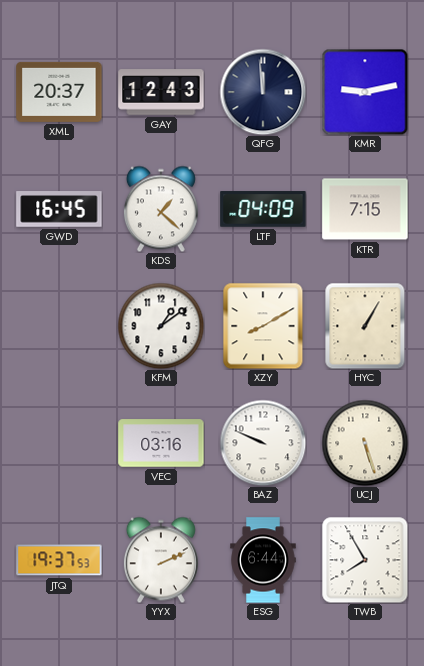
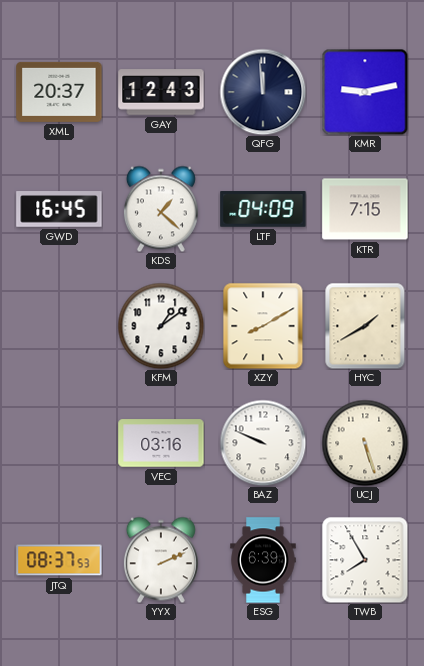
HYC: 1:05 -> 1:40 (365, 326)
JTQ: 19:37 -> 08:37 (59, 560)
ESG: 6:44 -> 6:39 (263, 560)
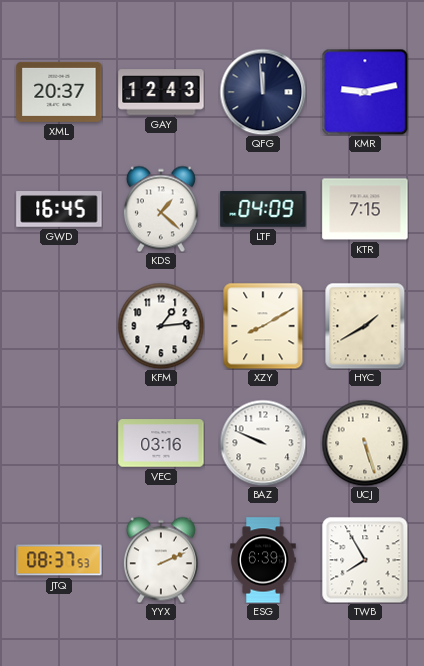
KFM: 1:09 -> 1:14 (161, 326)
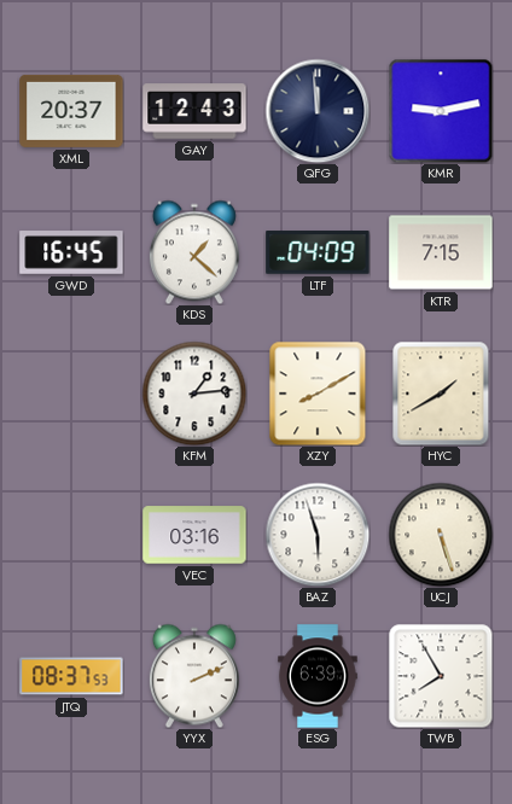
BAZ: 9:49 -> 5:57 (318, 535)
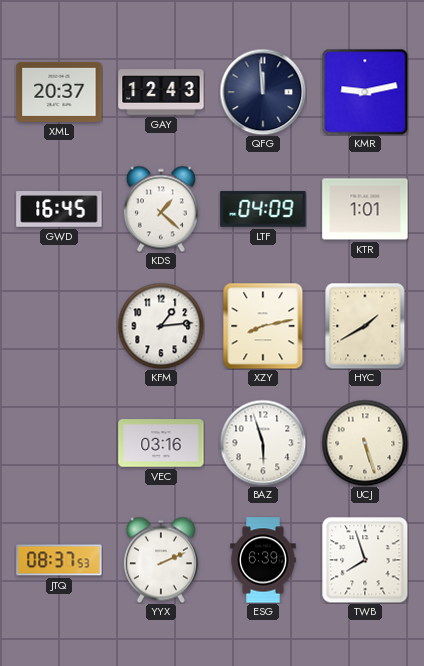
KTR: 7:15 -> 1:01 (365, 209)
XZY: 8:10 -> 8:13 (263, 326)
TWB: 7:55 -> 7:57 (365, 560)
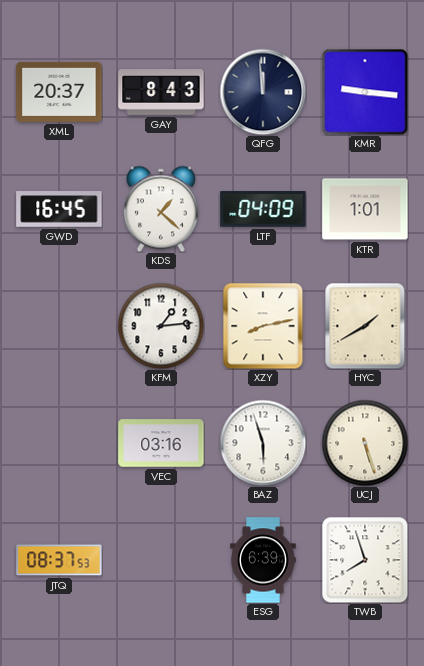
GAY: 12:43 -> 8:43 (161, 92)
KMR: 9:13 -> 9:16 (365, 92)
YYX: 2:11 -> none (161, 560)
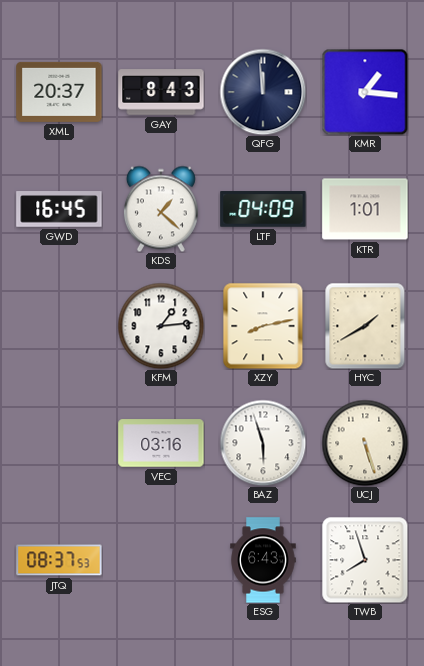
KMR: 9:16 -> 1:16 (365, 92)
ESG: 6:39 -> 6:43 (263, 560)
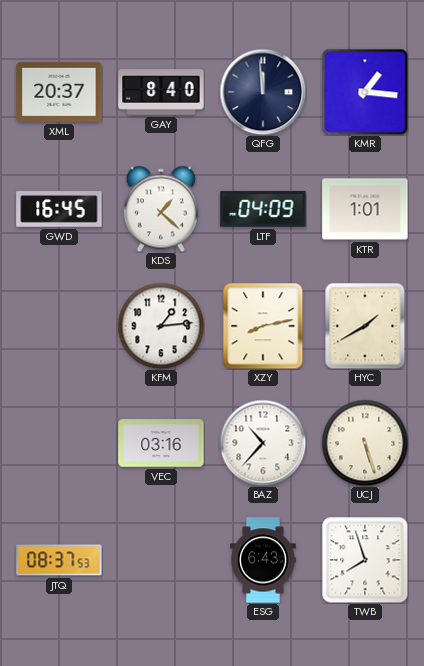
GAY: 8:43 -> 8:40 (161, 92)
BAZ: 5:57 -> 10:37 (263, 443)
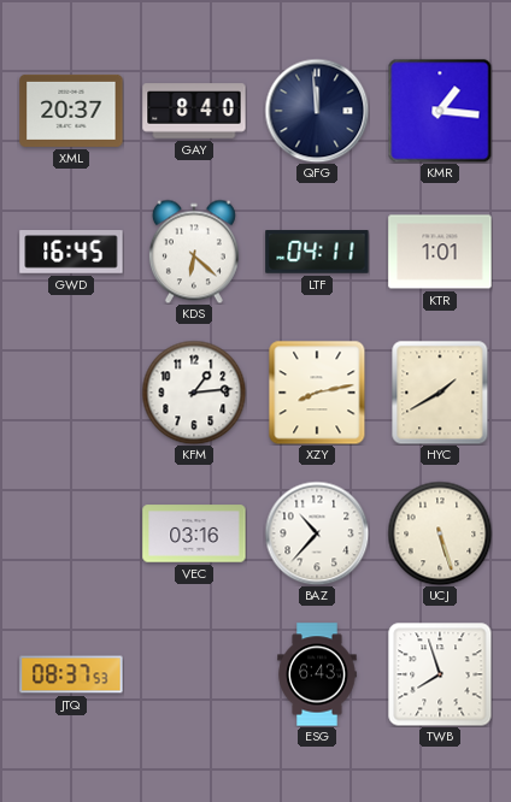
KDS: 1:22 -> 6:22 (194, 252)
LTF: 04:09 -> 04:11 (317, 252)
